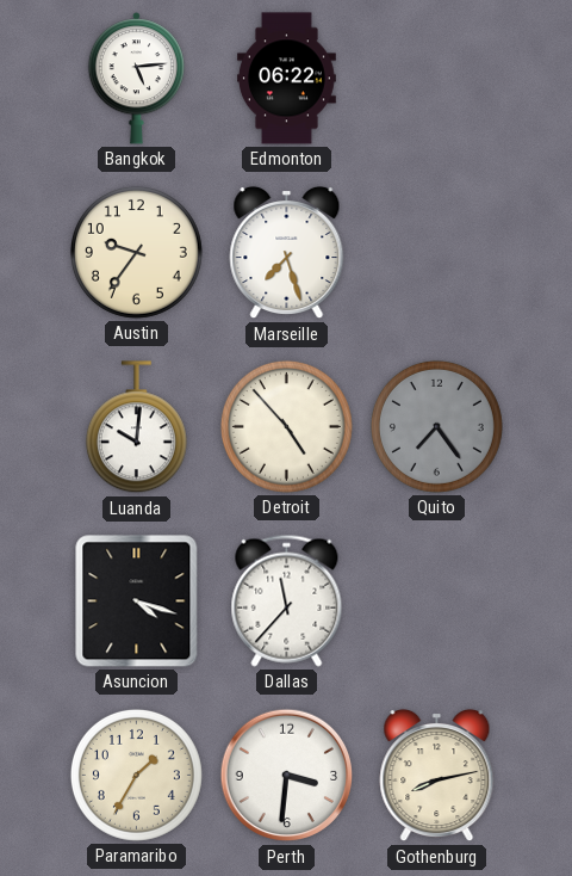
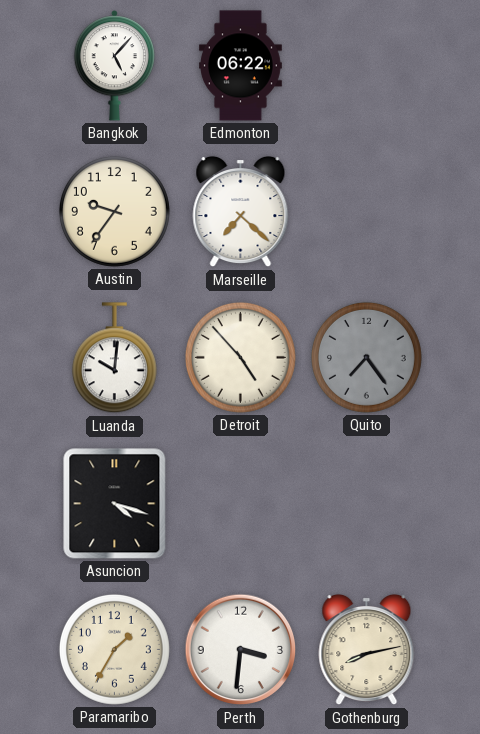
Bangkok: 5:14 -> 5:07 (114, 66)
Marseille: 7:27 -> 7:22 (241, 212)
Dallas: 11:37 -> none (287, 600)
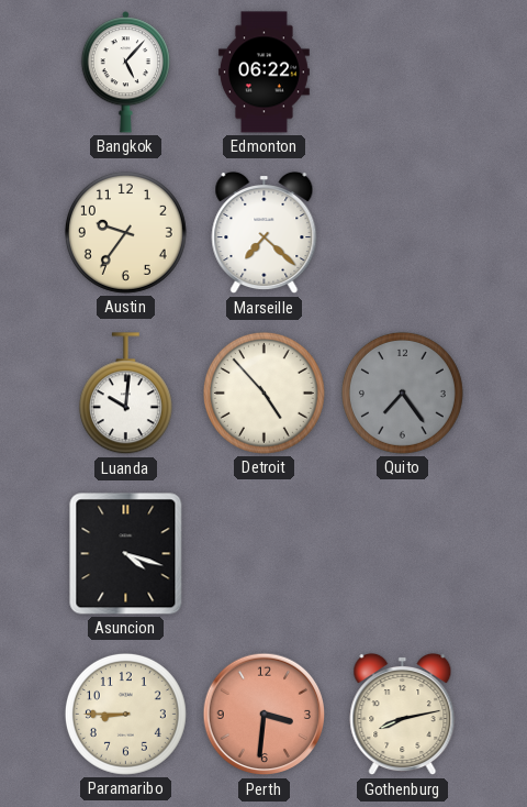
Paramaribo: 1:35 -> 8:45 (125, 714)
Perth dial: white -> salmon (265, 715)
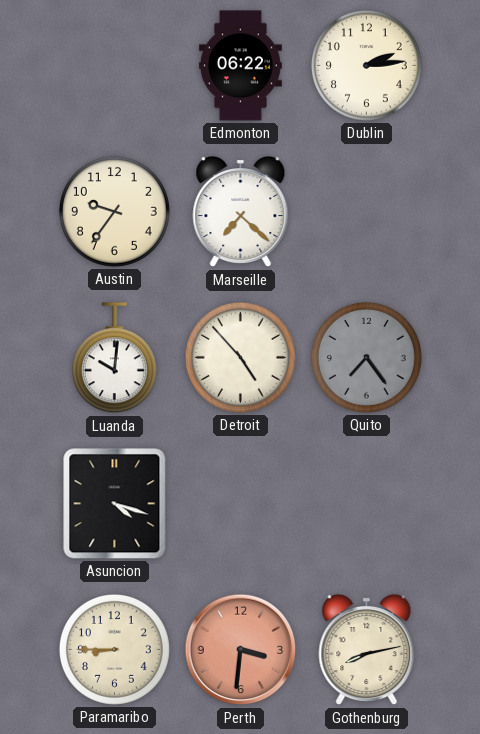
Bangkok: 5:07 -> none (125, 73)
Dublin: none -> 2:14 (366, 65)
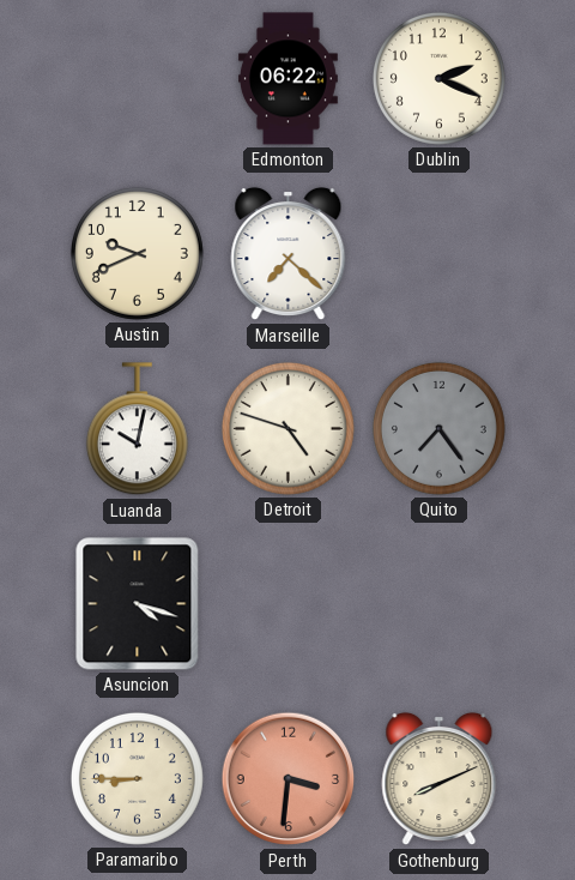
Dublin: 2:14 -> 2:19 (438, 78)
Austin: 9:36 -> 9:41 (137, 253)
Luanda: 10:01 -> 10:02 (137, 429)
Detroit: 4:53 -> 4:48 (287, 428)
Gothenburg: 8:13 -> 8:11 (440, 779)
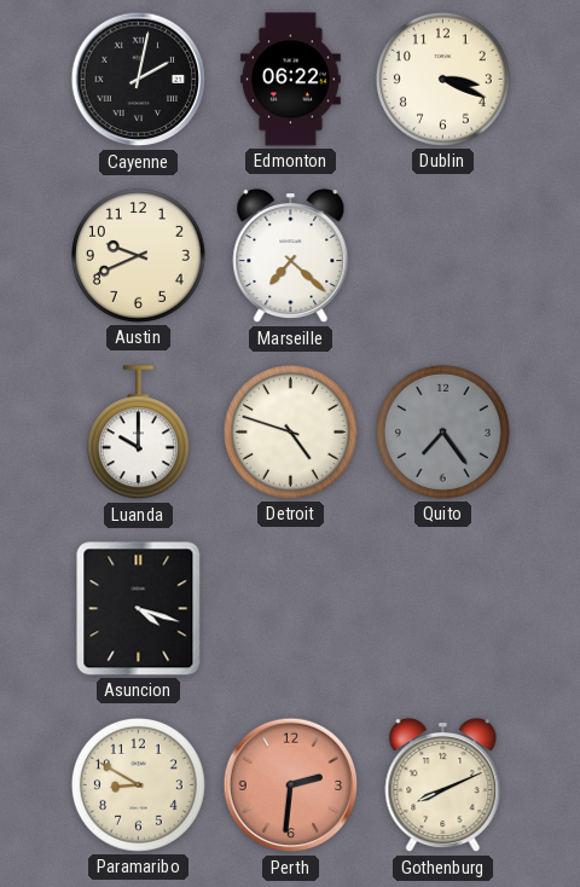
Cayenne: none -> 2:02 (139, 80)
Dublin: 2:19 -> 3:19 (442, 79)
Luanda: 10:02 -> 10:00 (138, 433)
Paramaribo: 8:45 -> 8:50 (138, 784)
Perth: 3:31 -> 2:31 (291, 785)
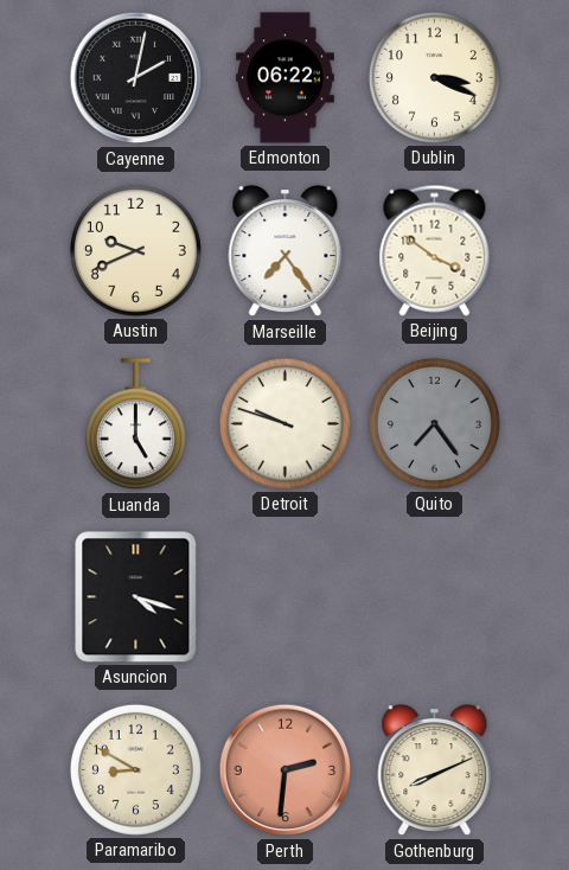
Marseille: 7:22 -> 7:24 (286, 251)
Beijing: none -> 3:51 (435, 250)
Luanda: 10:00 -> 5:00 (135, 424)
Detroit: 4:48 -> 9:48 (284, 423)
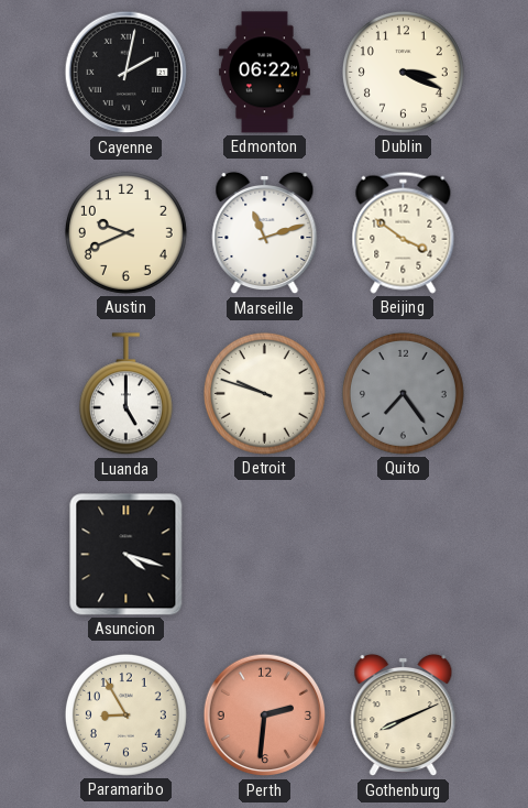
Marseille: 7:24 -> 11:12 (265, 233)
Paramaribo: 8:50 -> 8:55 (125, 714)
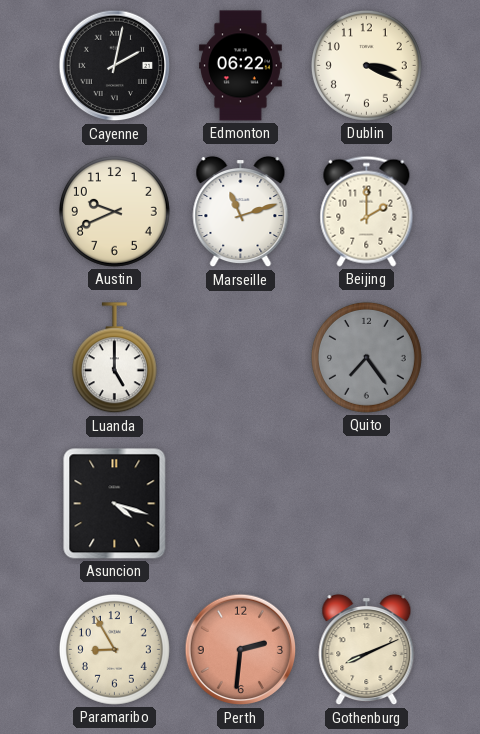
Beijing: 3:51 -> 2:00 (367, 211)
Detroit: 9:48 -> none (264, 393)
